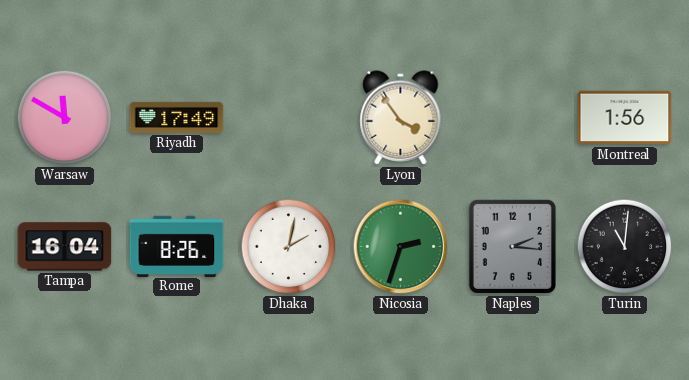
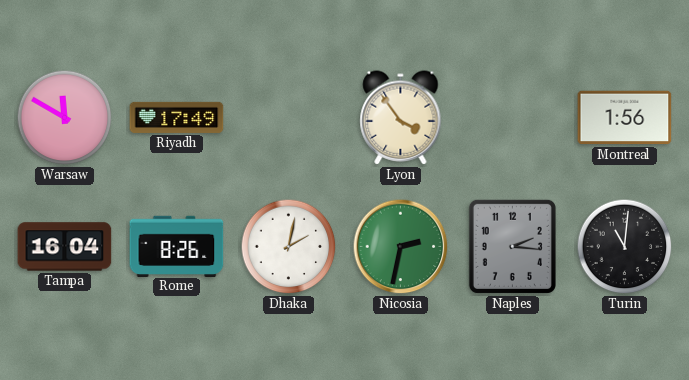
Nicosia: 2:33 -> 2:32 (401, 247)
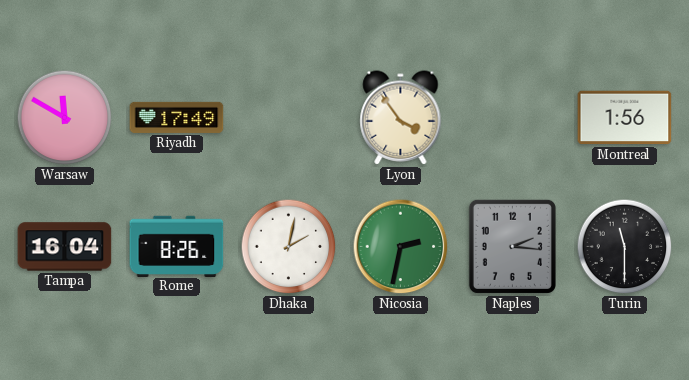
Turin: 11:01 -> 11:30 (625, 247)
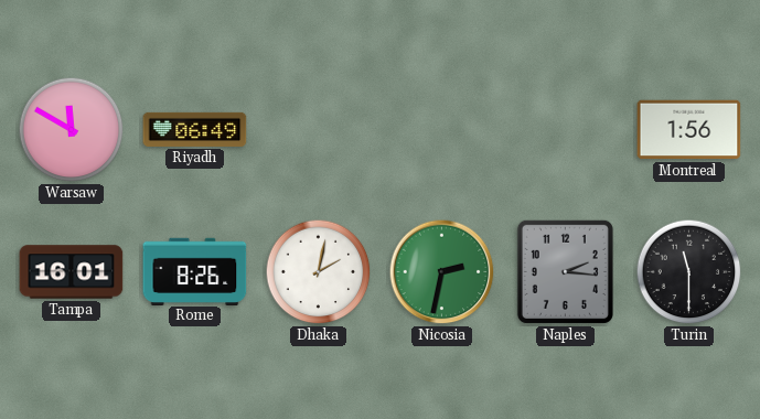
Riyadh: 17:49 -> 06:49 (195, 129)
Lyon: 3:54 -> none (401, 118)
Tampa: 16:04 -> 16:01 (72, 272)
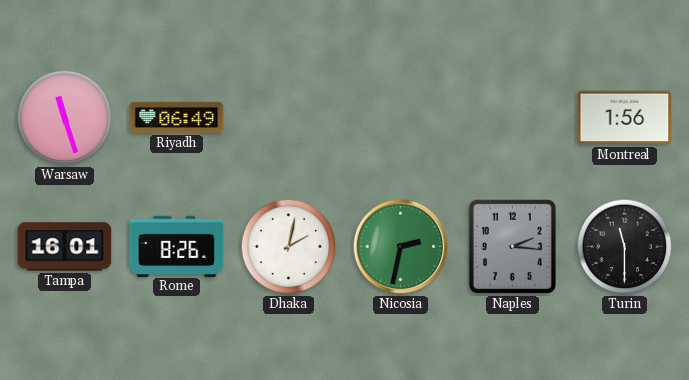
Warsaw: 11:50 -> 11:27 (65, 118)
